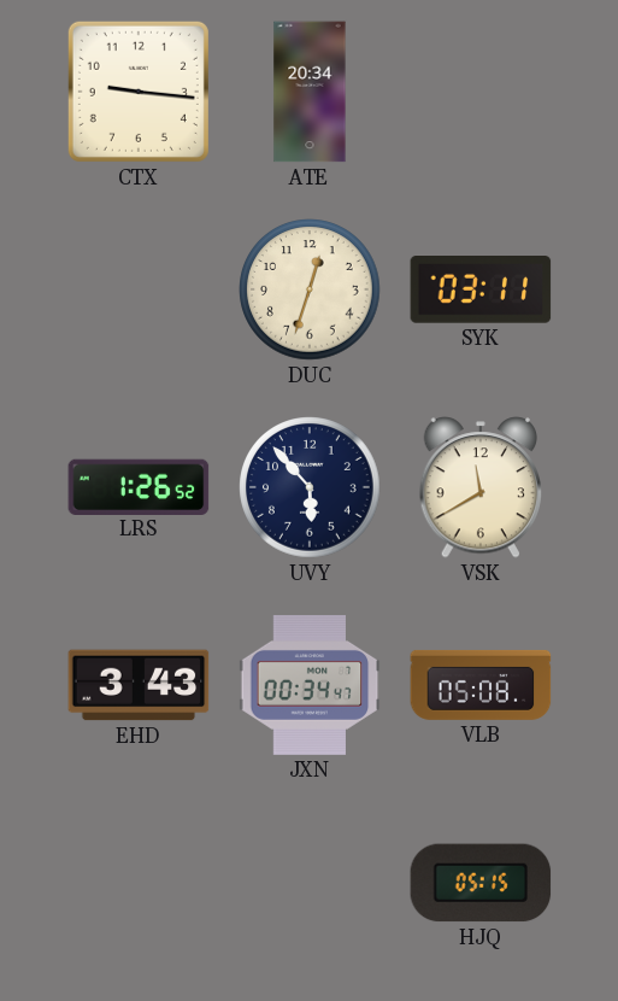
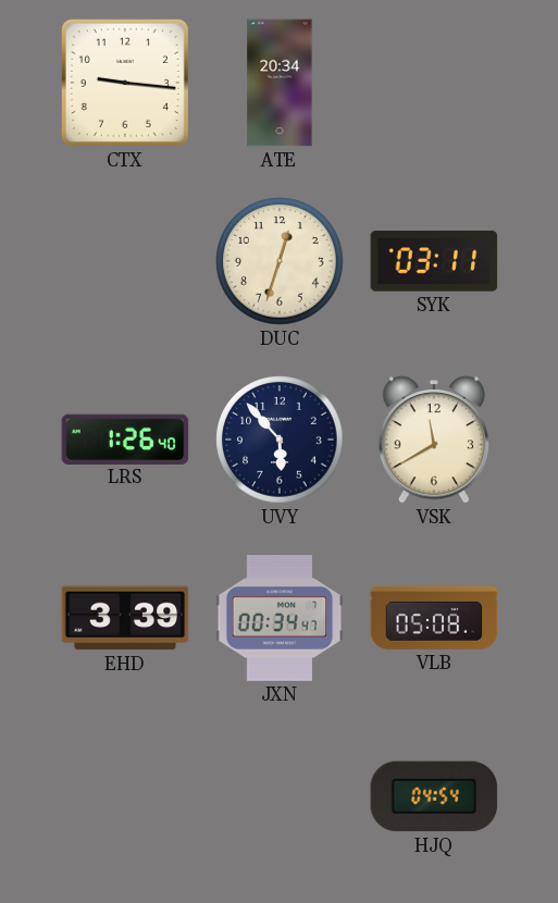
LRS: 1:26:52 -> 1:26:40 (125, 438)
EHD: 3:43 -> 3:39 (125, 618)
HJQ: 05:15 -> 04:54 (434, 796)
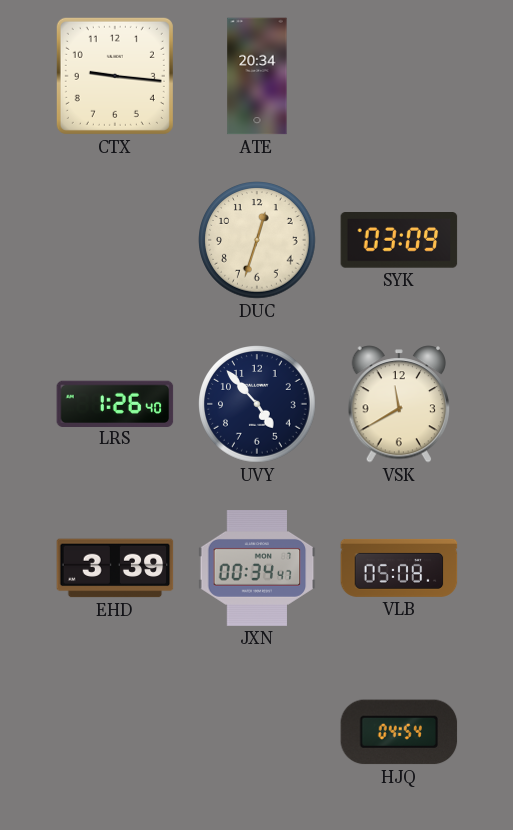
SYK: 03:11 -> 03:09 (399, 240)
UVY: 5:53 -> 4:53 (257, 404)
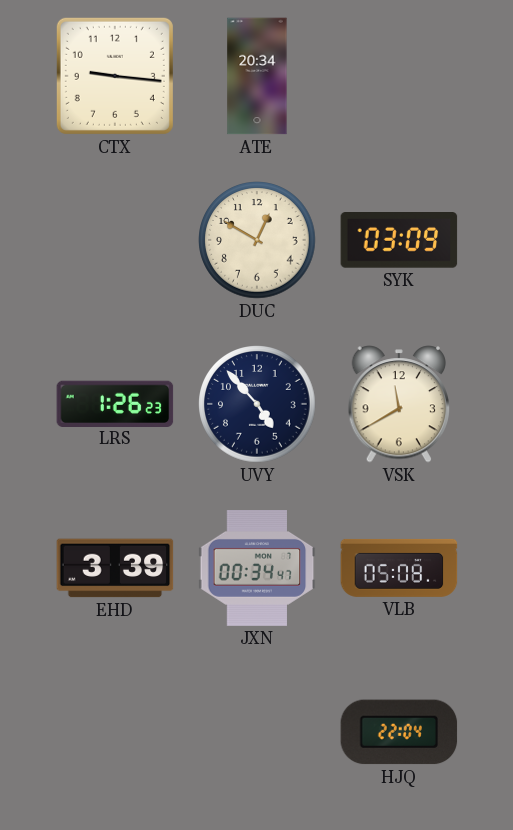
DUC: 12:33 -> 12:50 (257, 240)
LRS: 1:26:40 -> 1:26:23 (115, 403)
HJQ: 04:54 -> 22:04 (399, 732)
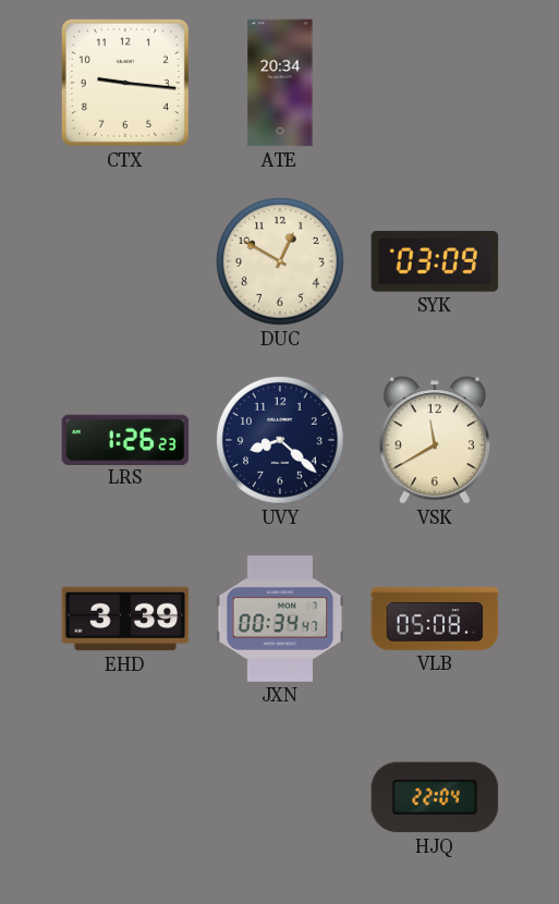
UVY: 4:53 -> 8:22 (280, 440)
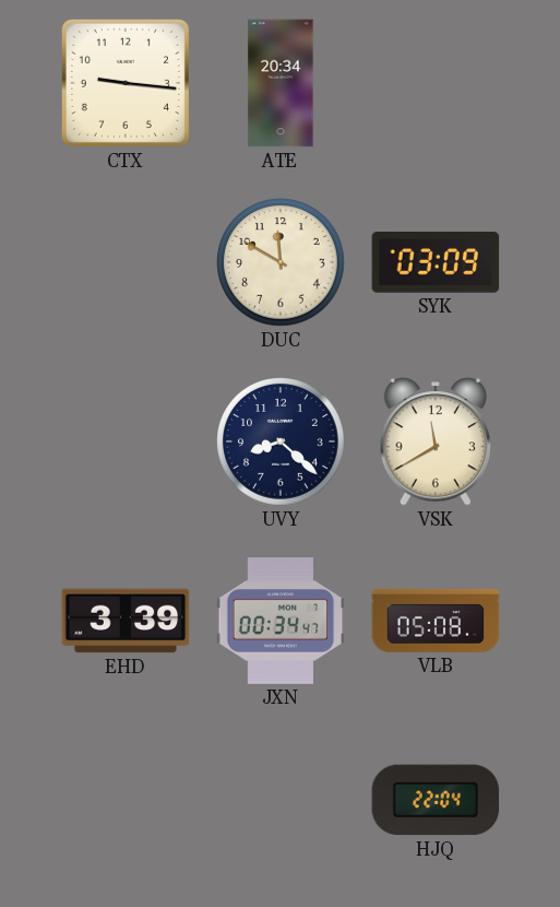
DUC: 12:50 -> 11:50 (281, 262)
LRS: 1:26 -> none (125, 439)
